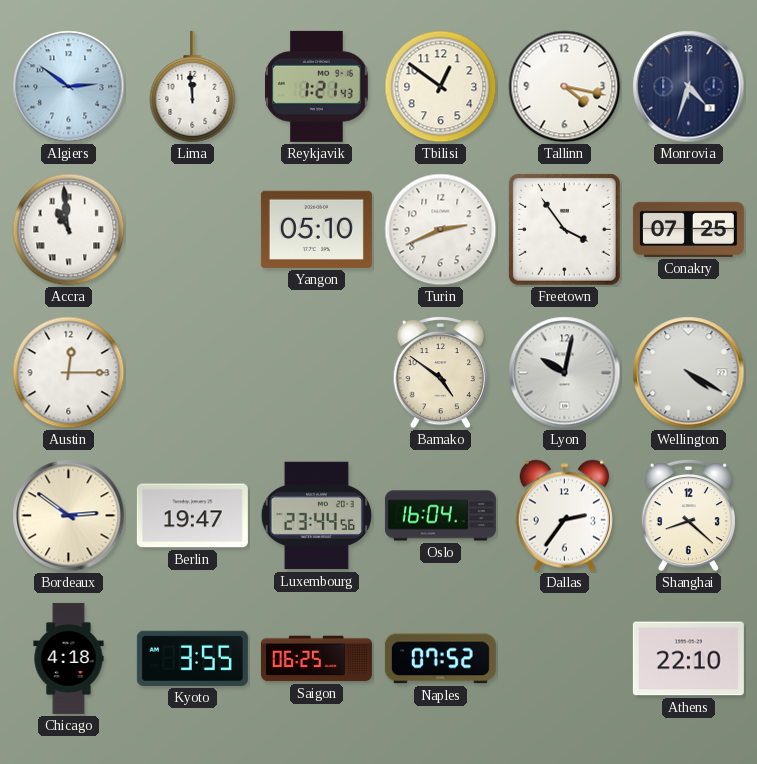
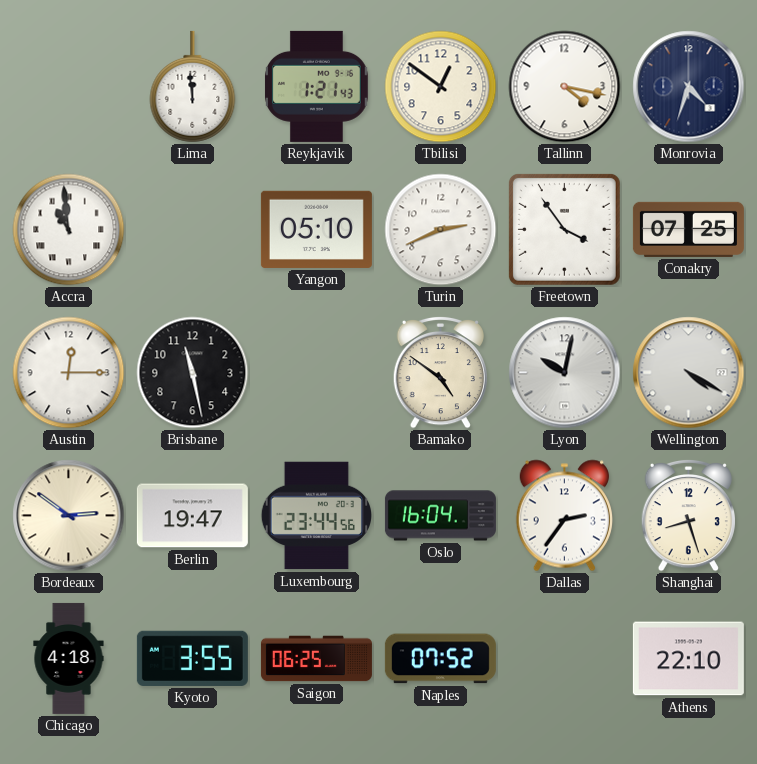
Algiers: 2:51 -> none (69, 87)
Brisbane: none -> 11:28 (193, 373)
Shanghai: 8:22 -> 8:27 (688, 515)
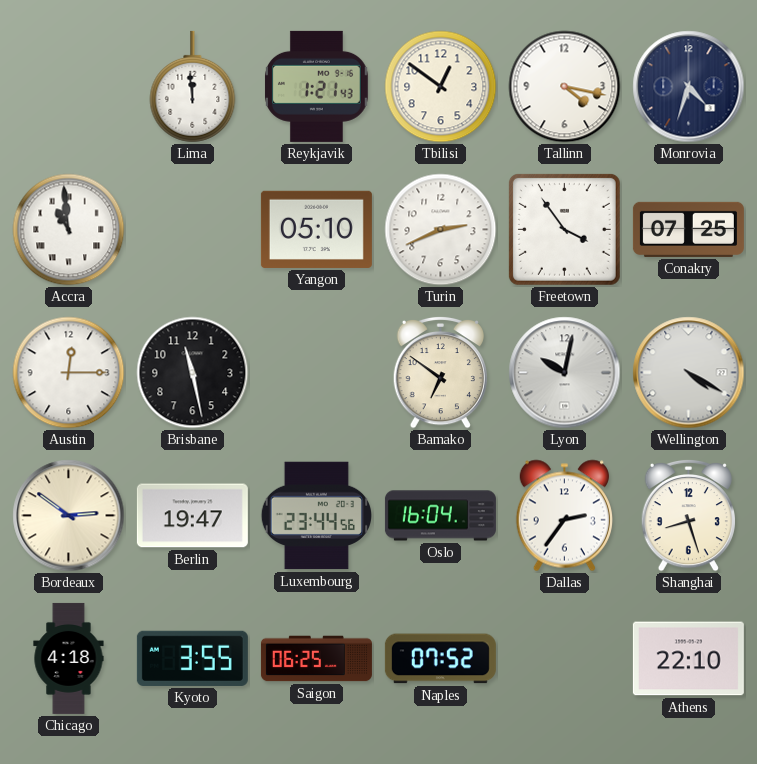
Bamako: 4:51 -> 6:51 (440, 372)
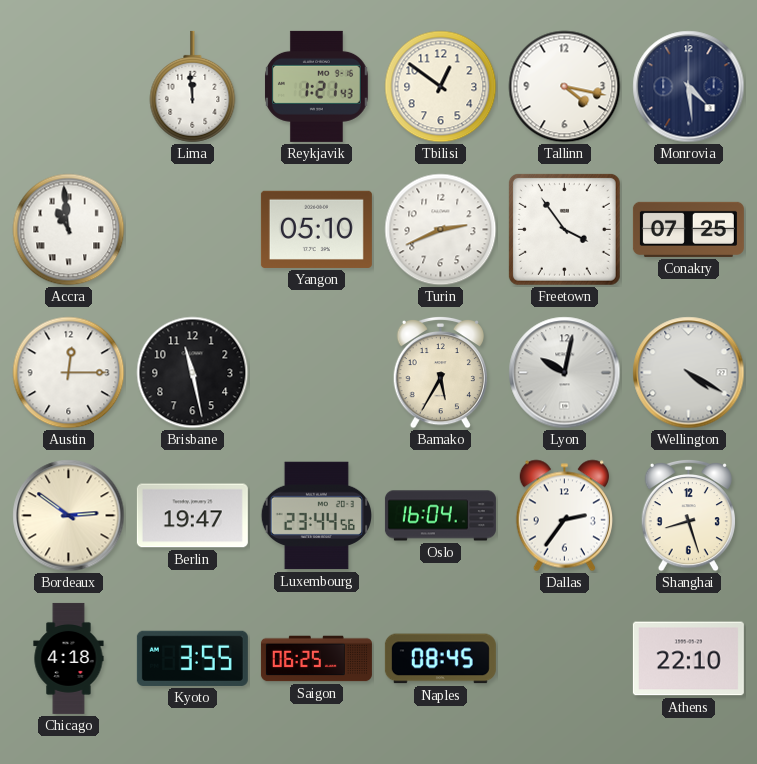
Monrovia: 4:33 -> 4:29 (689, 87)
Bamako: 6:51 -> 5:35 (440, 372)
Naples: 07:52 -> 08:45 (440, 659)
